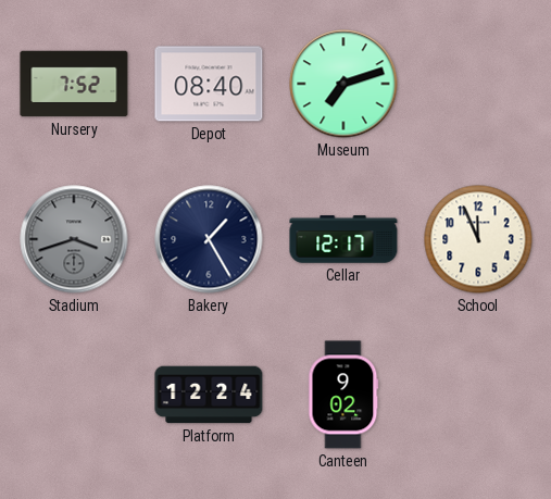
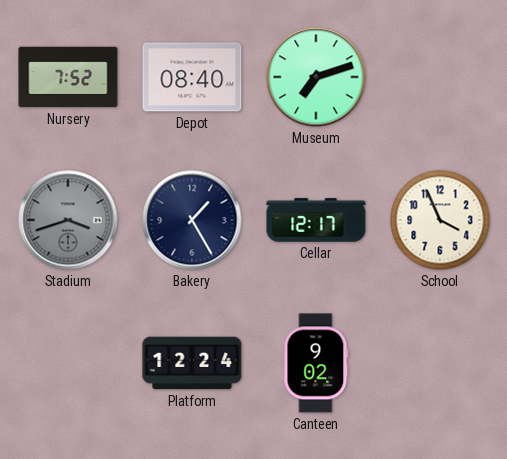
School: 11:56 -> 3:56 (440, 220)
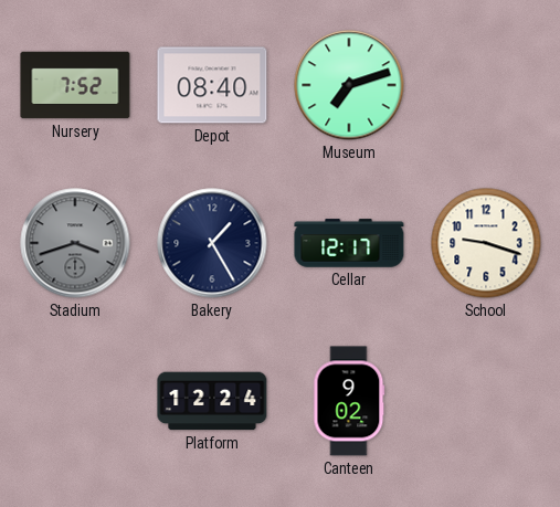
School: 3:56 -> 9:18 (486, 243)
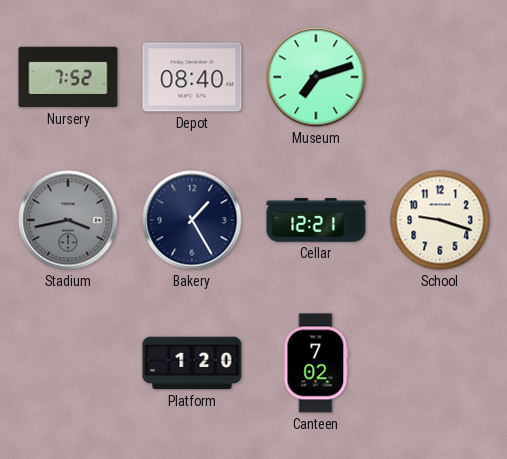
Stadium: 3:42 -> 3:43 (68, 220)
Cellar: 12:17 -> 12:21 (316, 220)
Platform: 12:24 -> 1:20 (192, 363)
Canteen: 9:02 -> 7:02 (316, 363)
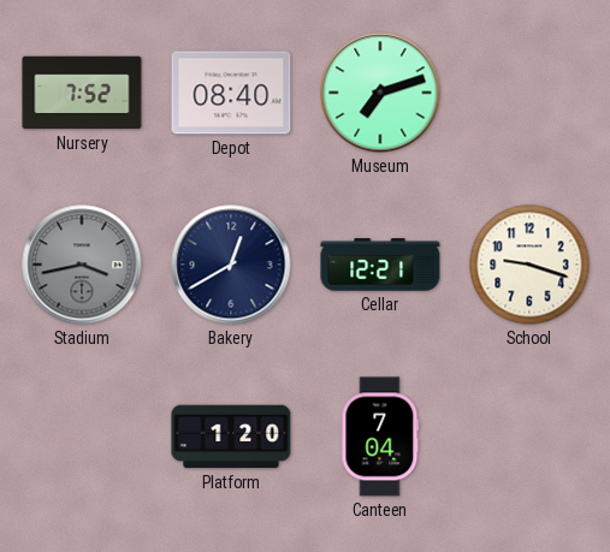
Bakery: 1:25 -> 12:40 (231, 265)
Canteen: 7:02 -> 7:04 (380, 437)
